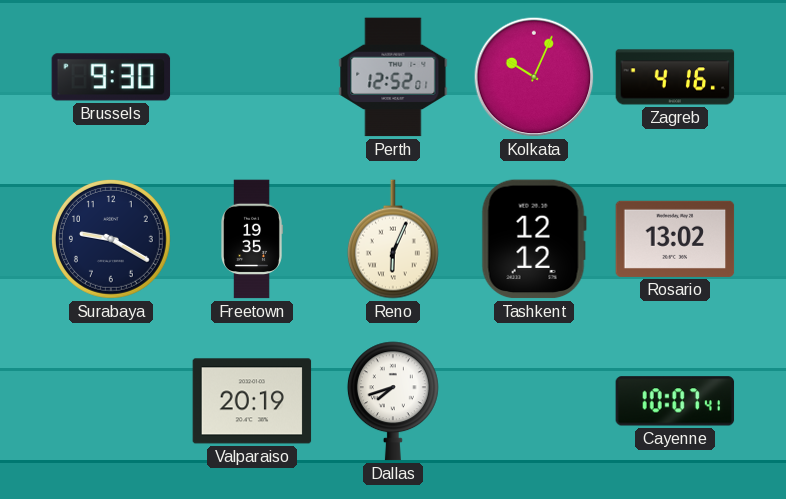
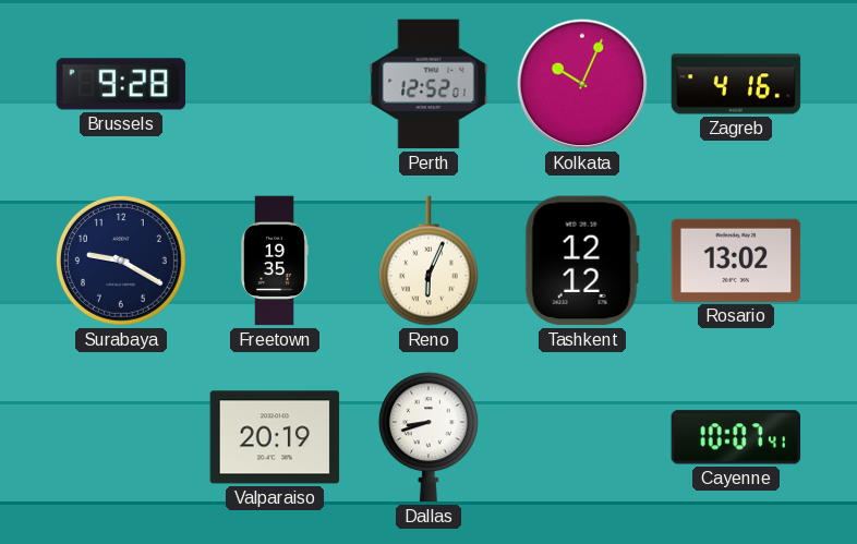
Brussels: 9:30 -> 9:28 (121, 84)
Dallas: 7:42 -> 8:42 (428, 437)
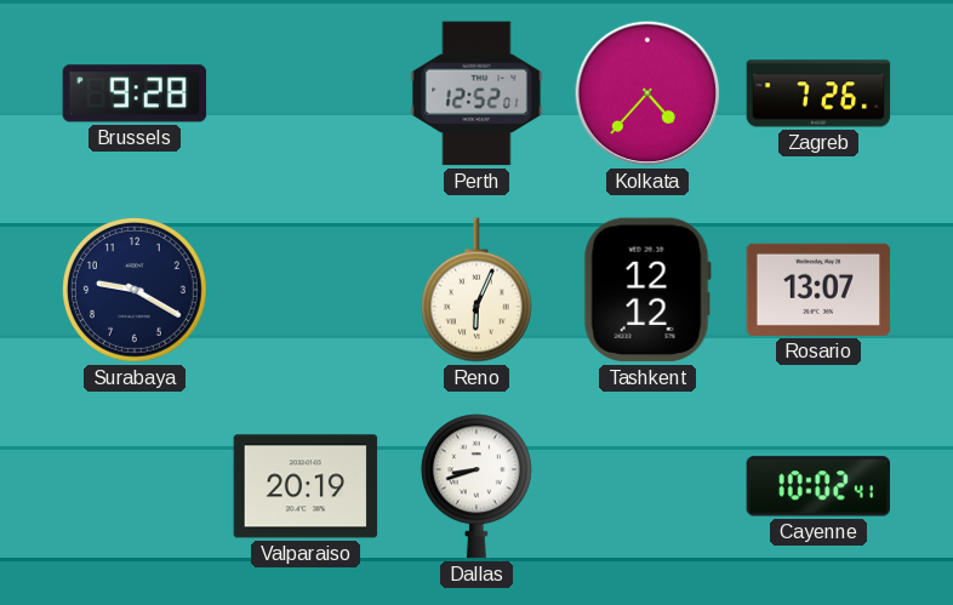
Kolkata: 10:04 -> 4:37 (647, 93)
Zagreb: 4:16 -> 7:26 (818, 93)
Freetown: 19:35 -> none (275, 261)
Rosario: 13:02 -> 13:07 (818, 290)
Cayenne: 10:07 -> 10:02 (818, 486)
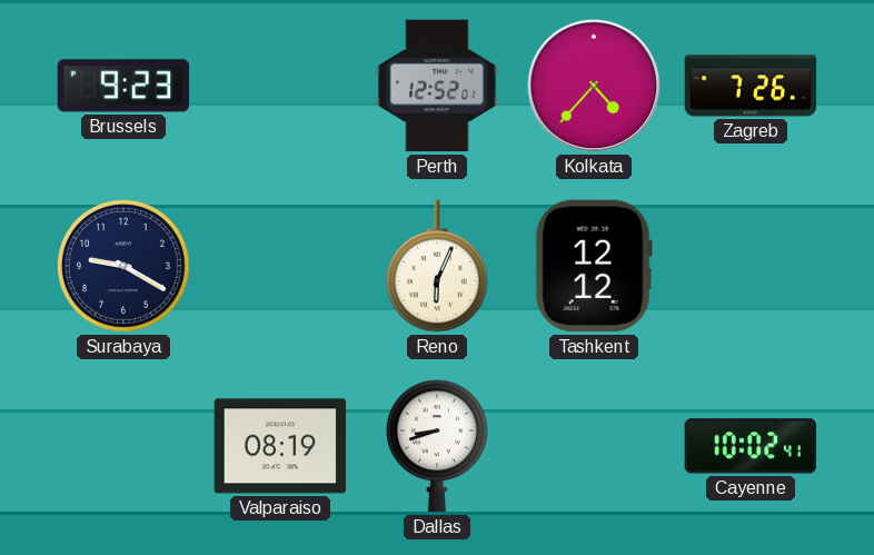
Brussels: 9:28 -> 9:23 (123, 86)
Rosario: 13:07 -> none (818, 290)
Valparaiso: 20:19 -> 08:19 (280, 446)
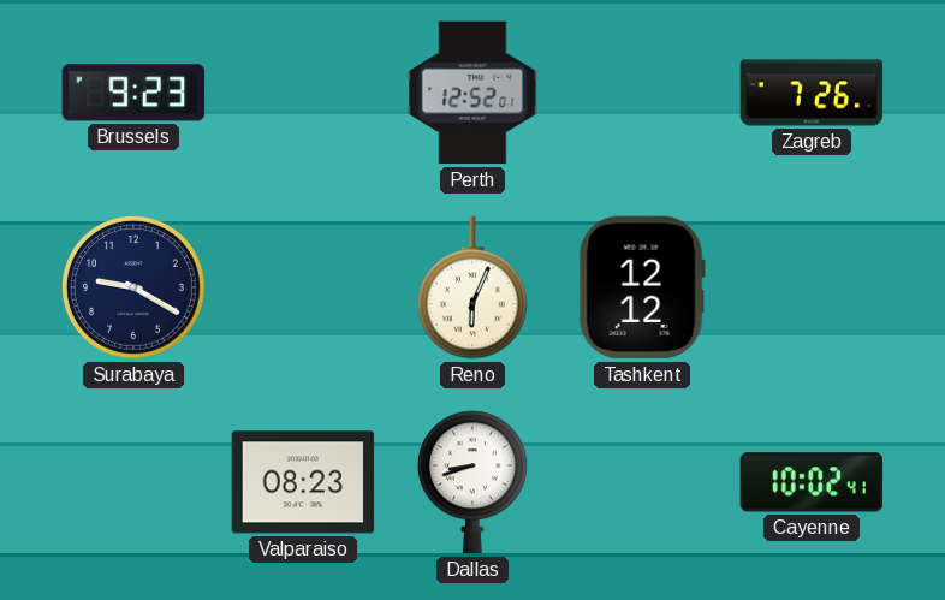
Kolkata: 4:37 -> none (594, 86)
Valparaiso: 08:19 -> 08:23 (303, 482)
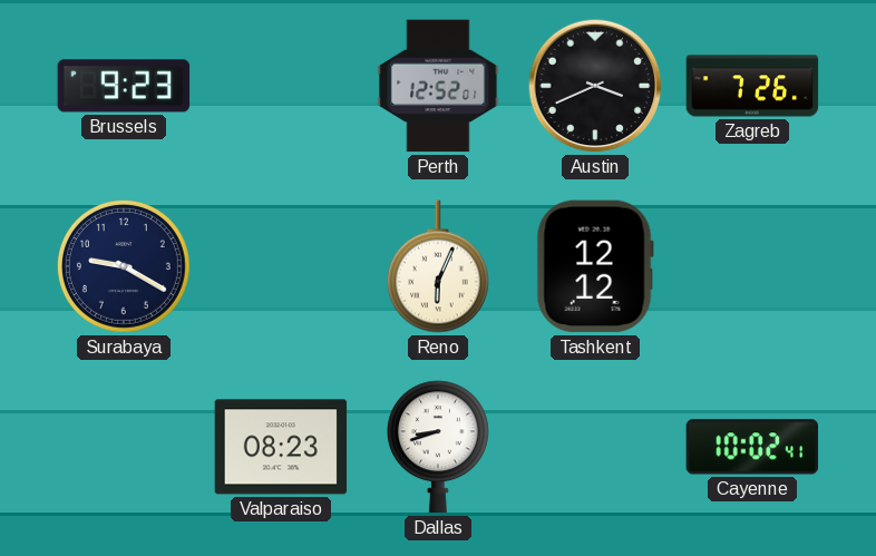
Austin: none -> 3:41 (595, 86)
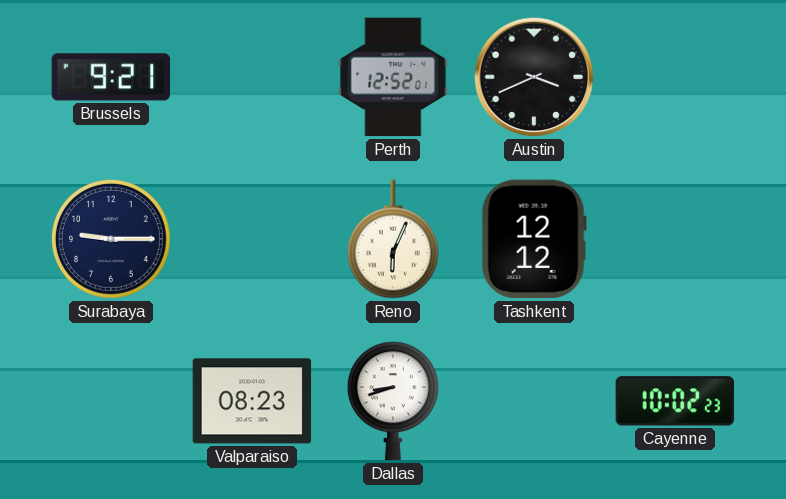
Brussels: 9:23 -> 9:21 (111, 77)
Zagreb: 7:26 -> none (752, 86)
Surabaya: 9:20 -> 9:15 (111, 239)
Cayenne: 10:02:41 -> 10:02:23 (675, 401)
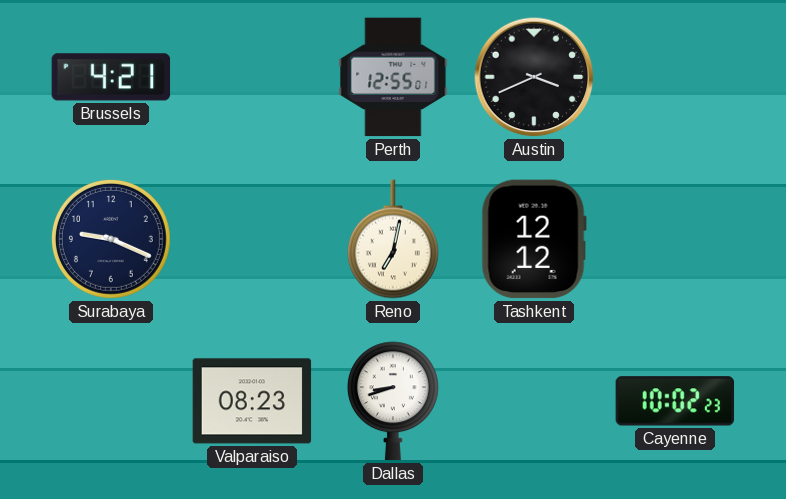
Brussels: 9:21 -> 4:21 (111, 77)
Perth: 12:52 -> 12:55 (393, 77)
Surabaya: 9:15 -> 9:19 (111, 239)
Reno: 6:04 -> 7:02 (393, 239)
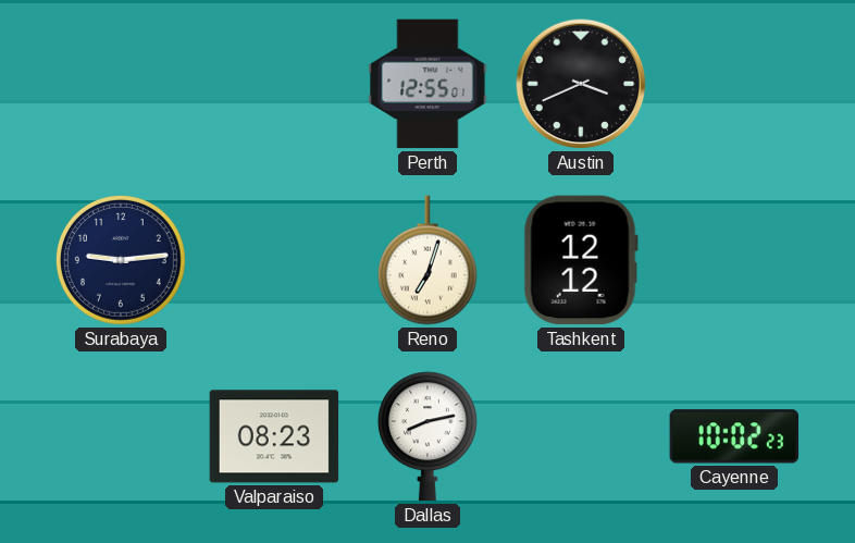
Brussels: 4:21 -> none (111, 77)
Surabaya: 9:19 -> 9:14 (121, 260)
Reno: 7:02 -> 7:03 (427, 260)
Dallas: 8:42 -> 8:13 (427, 436)
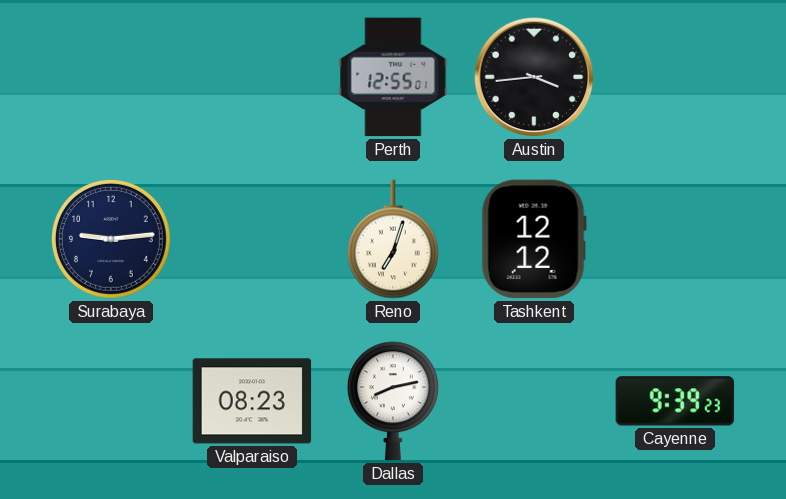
Austin: 3:41 -> 3:44 (534, 77)
Cayenne: 10:02 -> 9:39 (675, 401)
